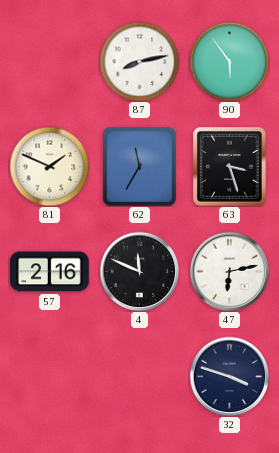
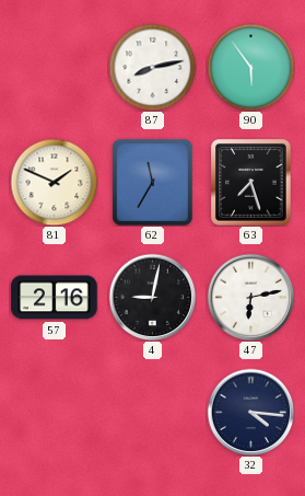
63: 3:27 -> 7:27 (251, 183)
4: 11:49 -> 9:02 (152, 297)
32: 3:48 -> 4:16 (250, 412)
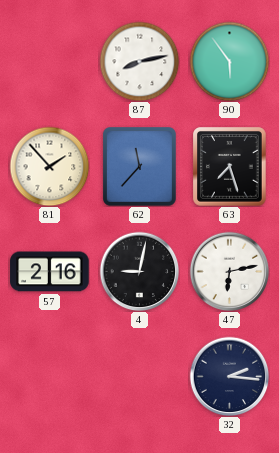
81: 1:49 -> 1:53 (49, 166)
62: 11:35 -> 11:37 (140, 167)
32: 4:16 -> 2:16 (229, 376)
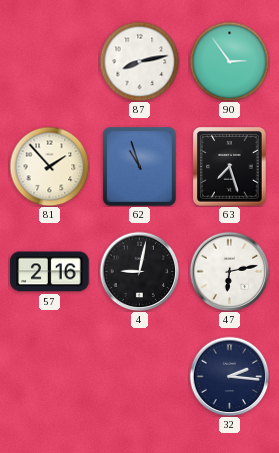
90: 5:54 -> 2:54 (229, 61)
62: 11:37 -> 10:57 (140, 167)
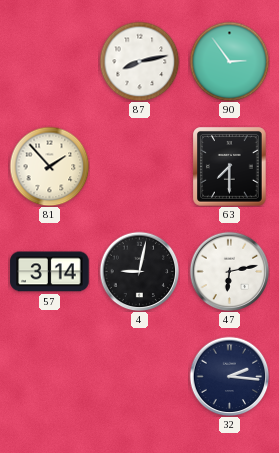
62: 10:57 -> none (140, 167)
63: 7:27 -> 7:30 (230, 167)
57: 2:16 -> 3:14 (50, 272)
